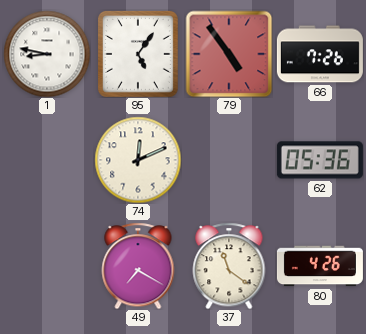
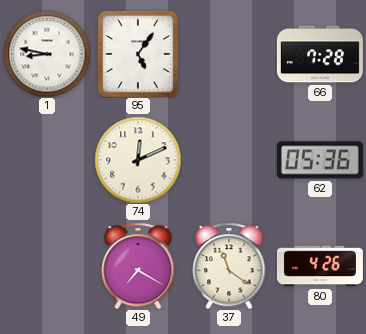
79: 4:54 -> none (229, 54)
66: 7:26 -> 7:28 (320, 54)
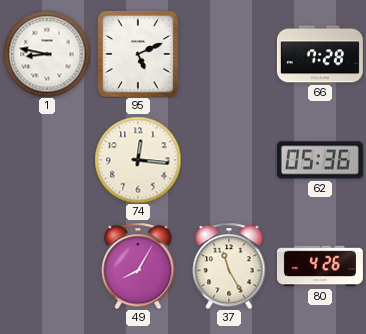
95: 5:06 -> 5:11 (138, 54)
74: 12:11 -> 12:16 (138, 160)
49: 7:20 -> 8:05 (138, 266)
37: 11:21 -> 11:25 (229, 266)
